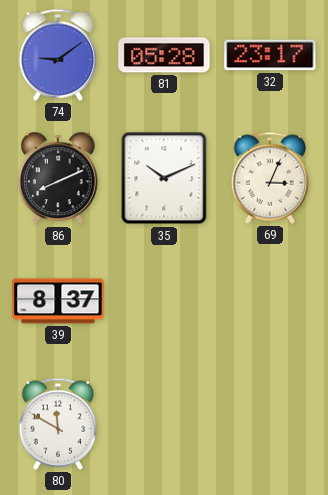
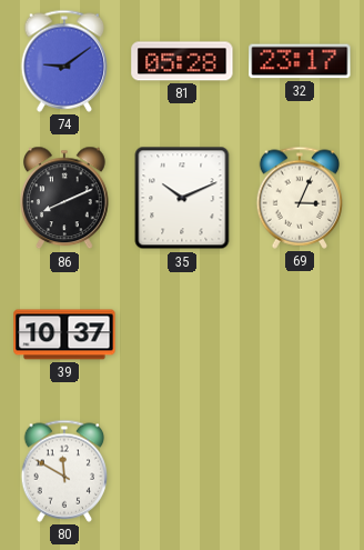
39: 8:37 -> 10:37 (64, 334)
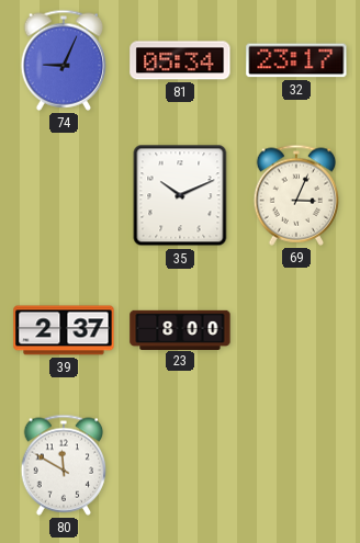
74: 9:09 -> 9:04 (64, 60)
81: 05:28 -> 05:34 (180, 60)
86: 8:11 -> none (65, 198)
39: 10:37 -> 2:37 (64, 330)
23: none -> 8:00 (180, 329)
